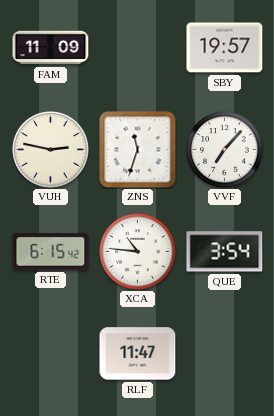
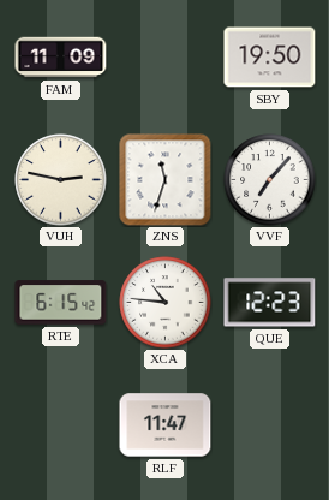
SBY: 19:57 -> 19:50 (270, 58)
QUE: 3:54 -> 12:23 (270, 303)
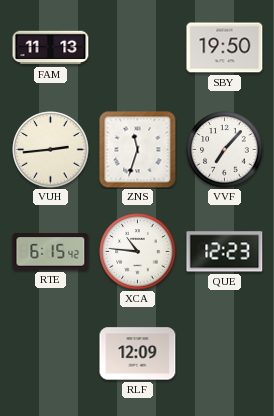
FAM: 11:09 -> 11:13 (51, 48)
VUH: 2:47 -> 2:44 (51, 150)
RLF: 11:47 -> 12:09 (138, 354)
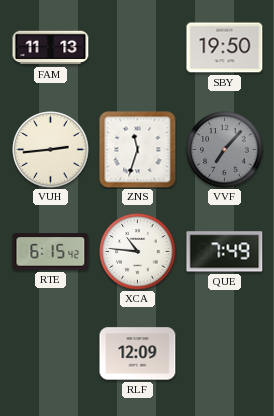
VVF dial: white -> grey (225, 150)
QUE: 12:23 -> 7:49 (225, 252)
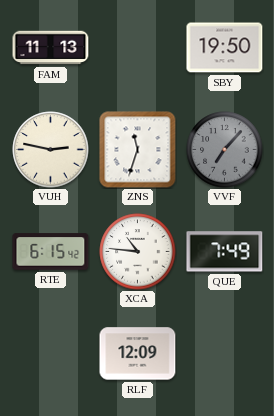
VUH: 2:44 -> 2:47 (51, 150)
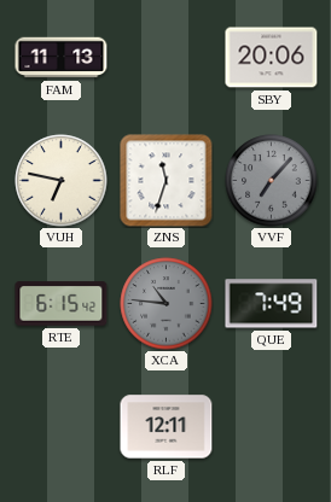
SBY: 19:50 -> 20:06 (272, 58)
VUH: 2:47 -> 6:47 (62, 181)
XCA dial: white -> grey (167, 304)
RLF: 12:09 -> 12:11 (167, 427)
